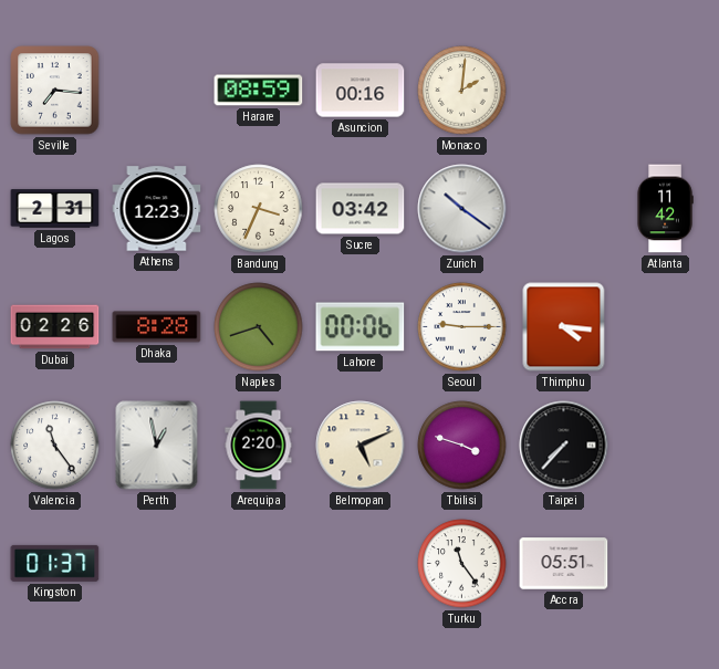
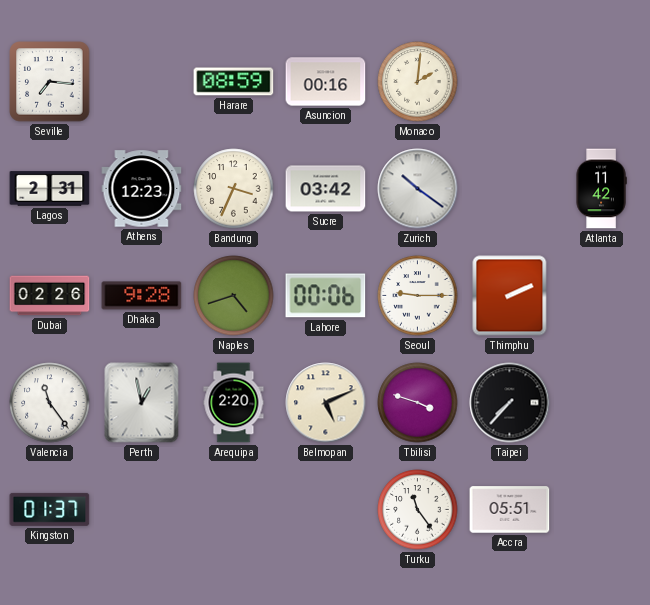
Dhaka: 8:28 -> 9:28 (142, 296)
Thimphu: 4:16 -> 2:11 (510, 296)
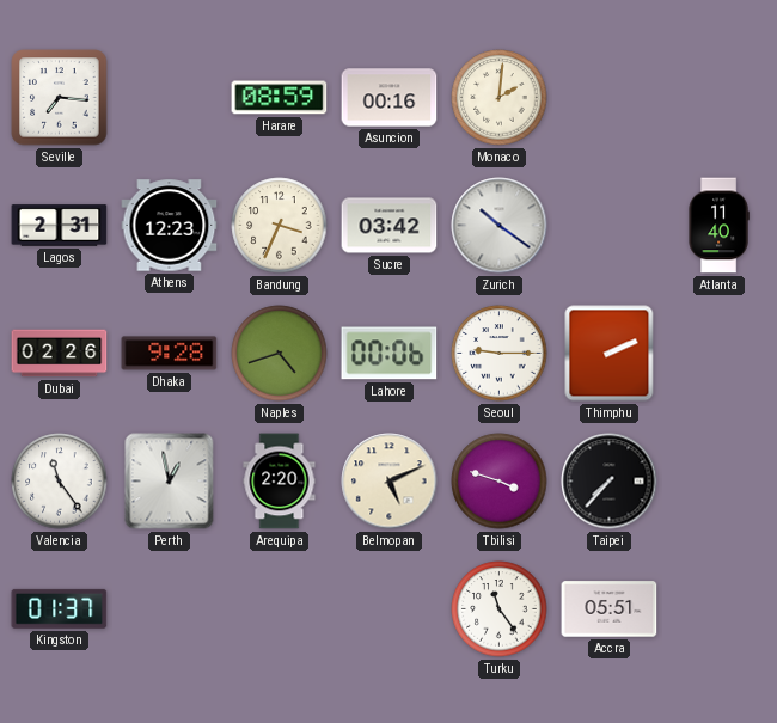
Atlanta: 11:42 -> 11:40 (718, 226)
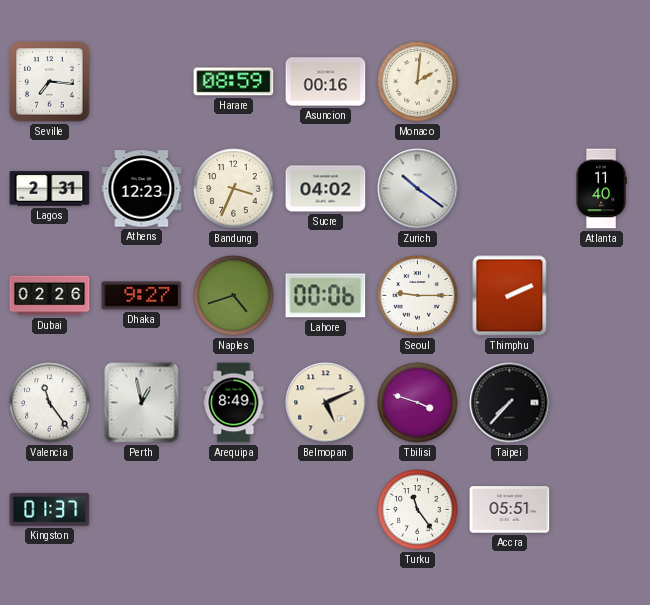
Sucre: 03:42 -> 04:02 (326, 189)
Dhaka: 9:28 -> 9:27 (142, 296)
Arequipa: 2:20 -> 8:49 (234, 403)
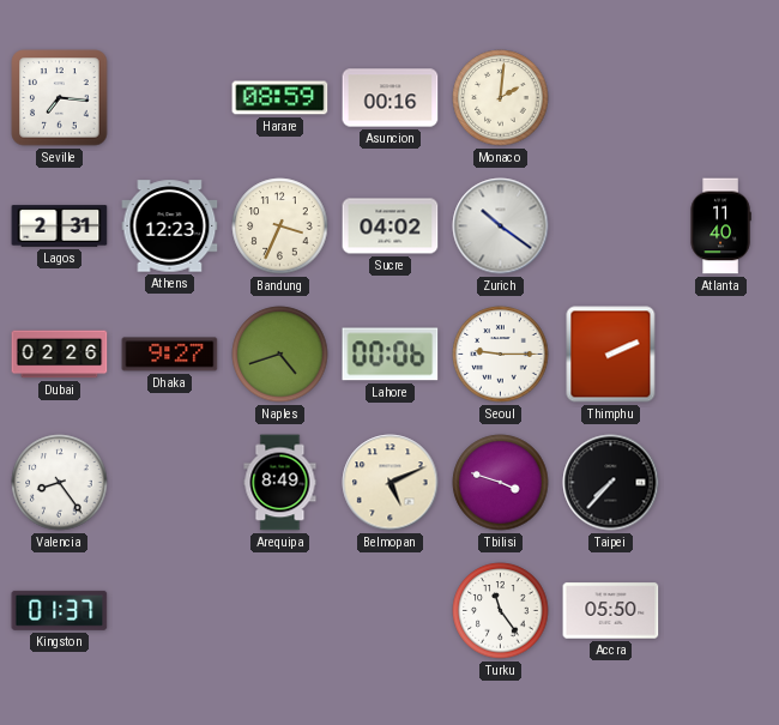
Valencia: 11:24 -> 8:24 (60, 483)
Perth: 12:58 -> none (142, 403)
Accra: 05:51 -> 05:50 (611, 611)
